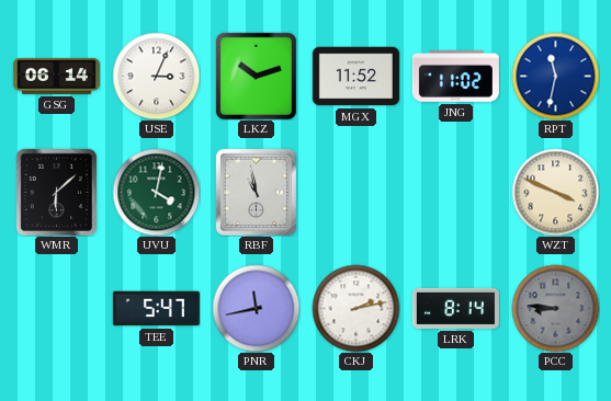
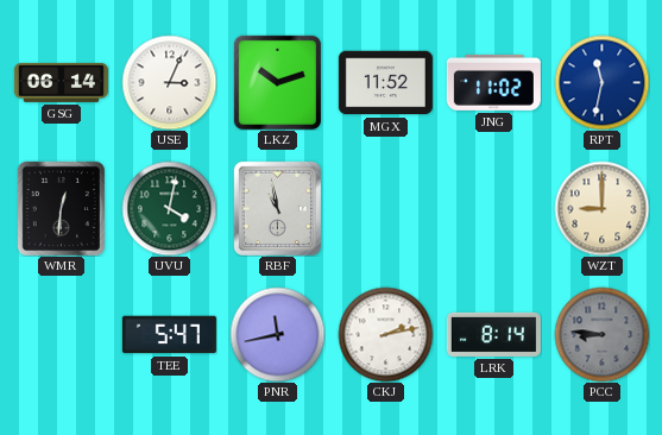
WMR: 6:08 -> 12:31 (61, 208)
WZT: 3:49 -> 9:00 (601, 208)
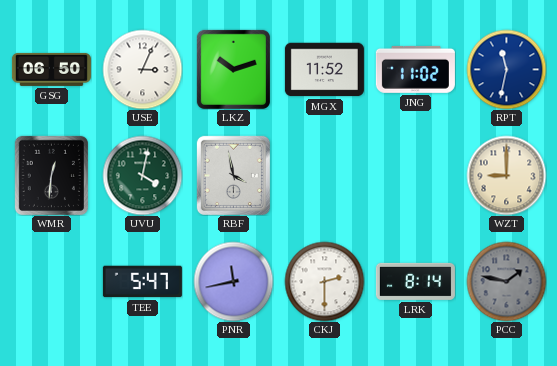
GSG: 06:14 -> 06:50 (51, 69)
RBF: 10:58 -> 3:58 (233, 175)
CKJ: 2:13 -> 2:30 (324, 281)
PCC: 8:46 -> 1:47 (506, 281)
